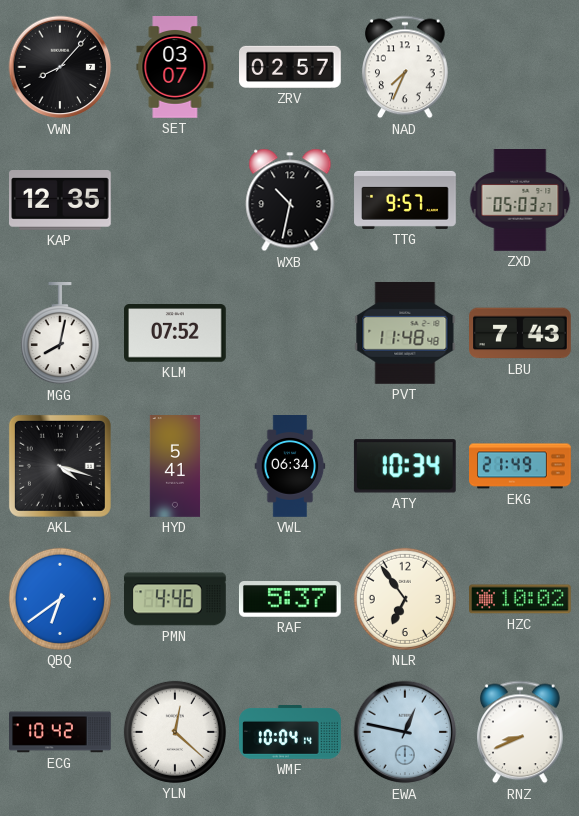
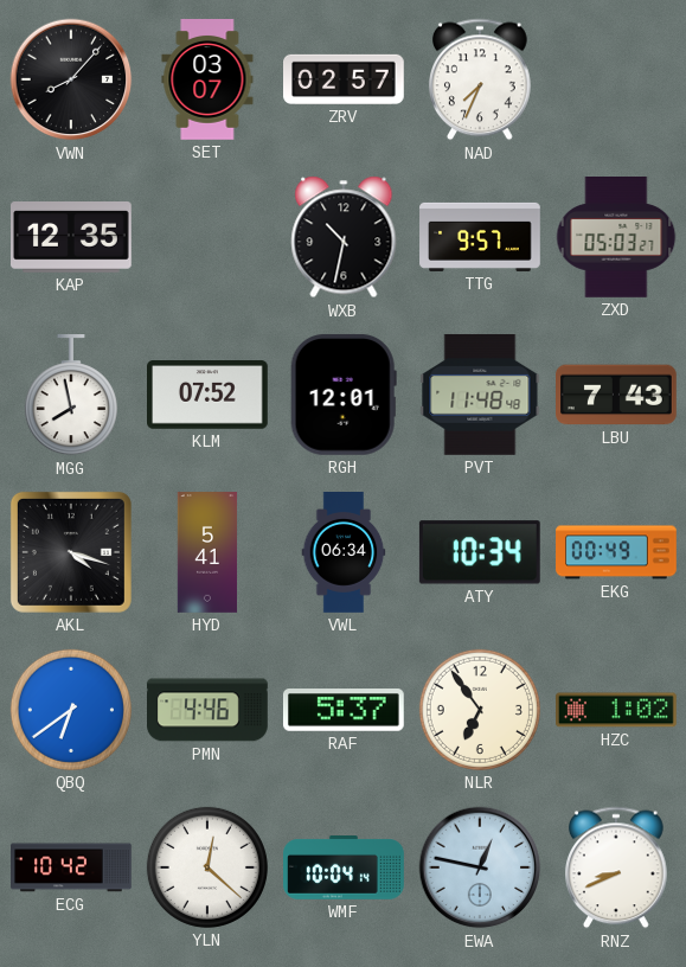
MGG: 8:02 -> 7:58 (71, 396)
RGH: none -> 12:01 (344, 395)
EKG: 21:49 -> 00:49 (616, 552)
HZC: 10:02 -> 1:02 (617, 710)
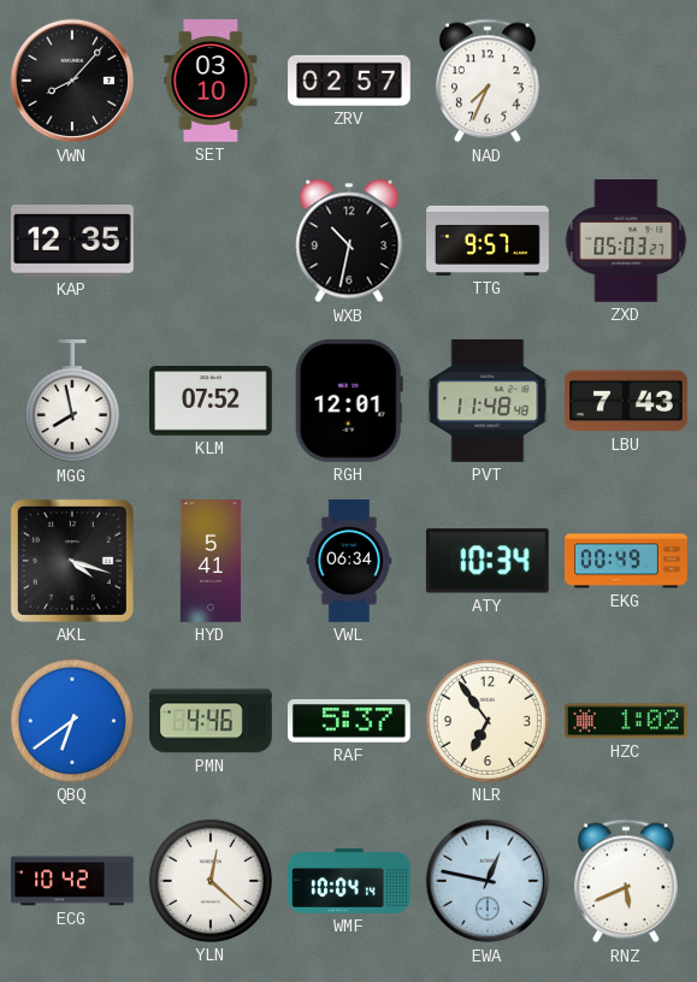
SET: 03:07 -> 03:10 (211, 82)
RNZ: 8:41 -> 5:41 (627, 881)
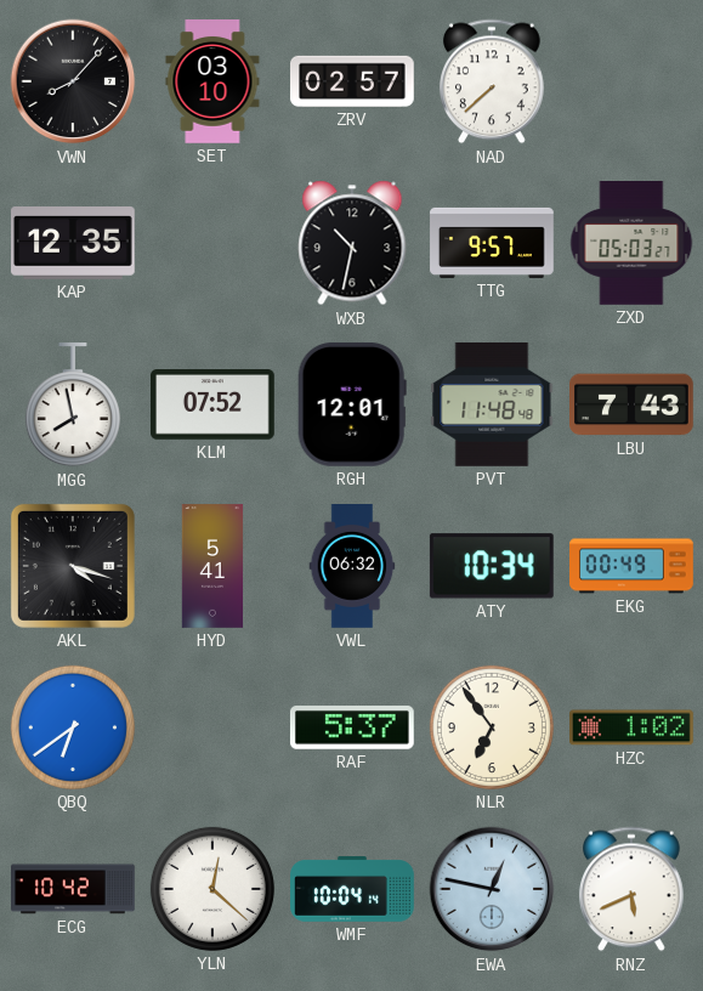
NAD: 7:34 -> 7:38 (493, 81)
VWL: 06:34 -> 06:32 (352, 566)
PMN: 4:46 -> none (212, 721)
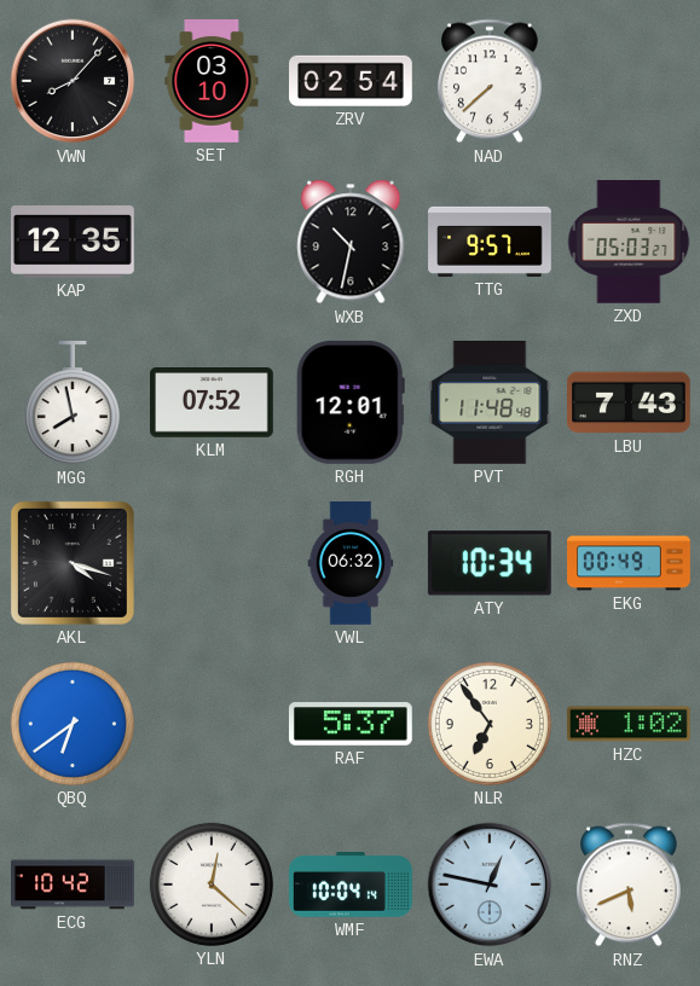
ZRV: 02:57 -> 02:54 (352, 81)
HYD: 5:41 -> none (212, 566)
